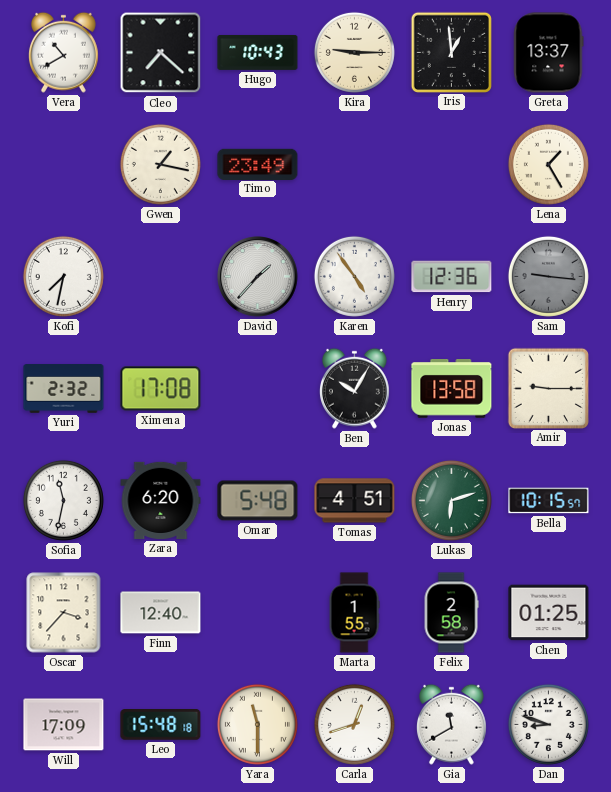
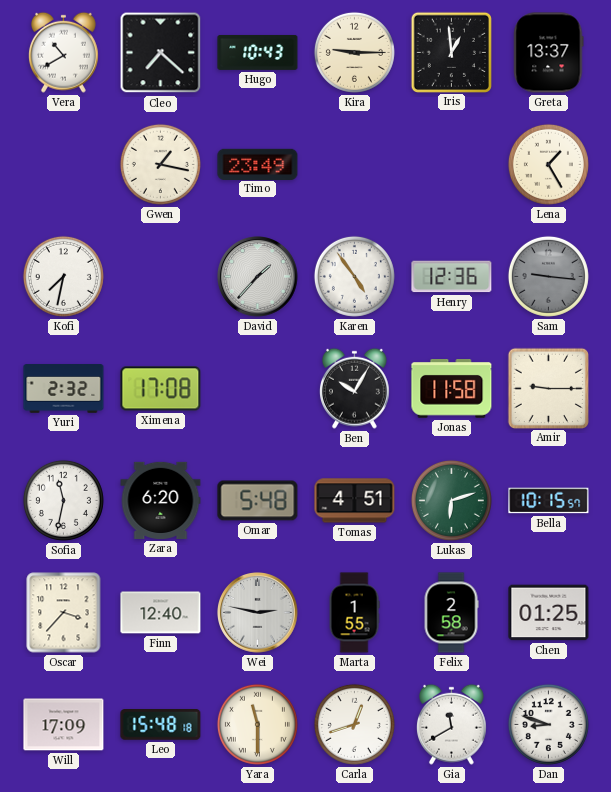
Jonas: 13:58 -> 11:58 (452, 389)
Wei: none -> 2:47 (258, 613)
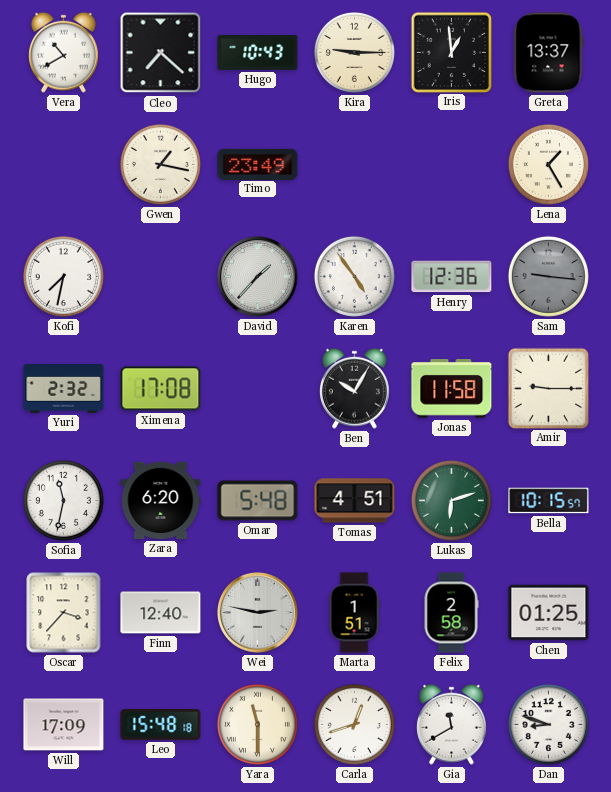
Marta: 1:55 -> 1:51 (354, 613)
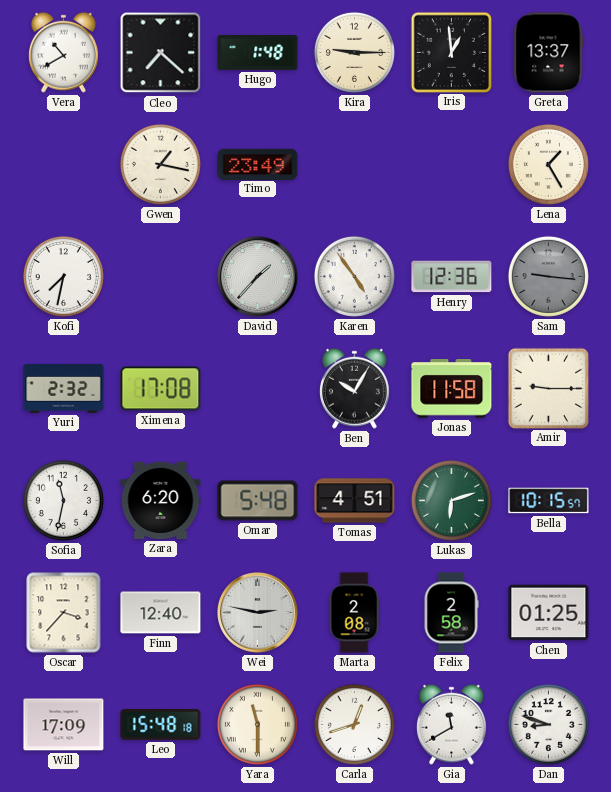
Hugo: 10:43 -> 1:48 (258, 52)
Marta: 1:51 -> 2:08 (354, 613)
